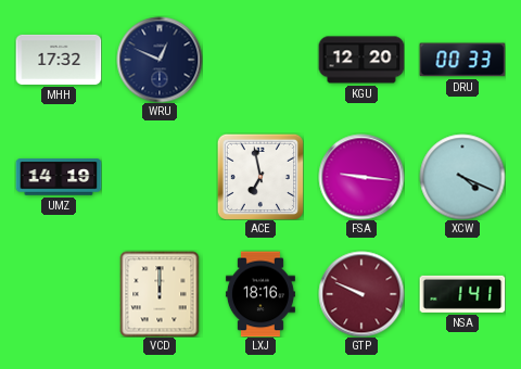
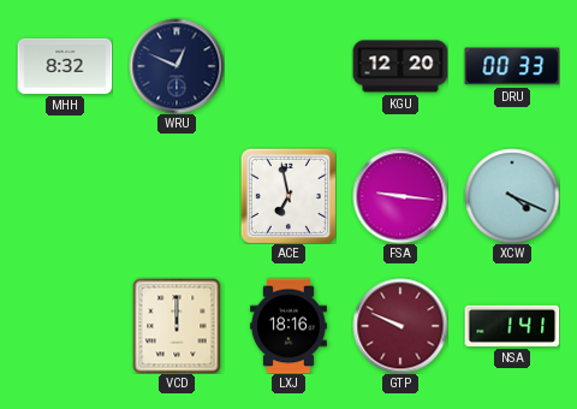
MHH: 17:32 -> 8:32 (65, 66)
UMZ: 14:19 -> none (59, 177)
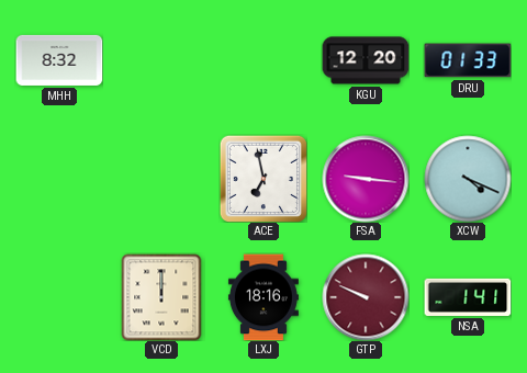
WRU: 12:49 -> none (177, 66)
DRU: 00:33 -> 01:33 (468, 60)
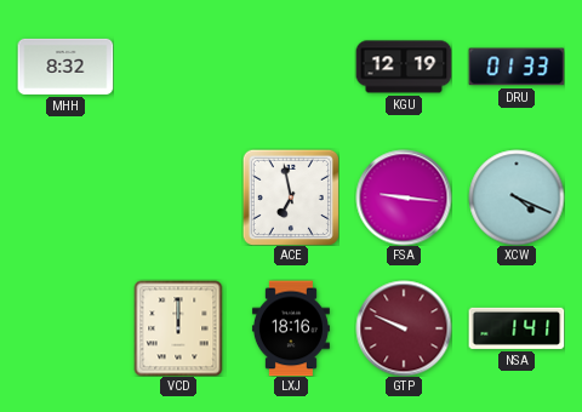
KGU: 12:20 -> 12:19 (404, 67)
